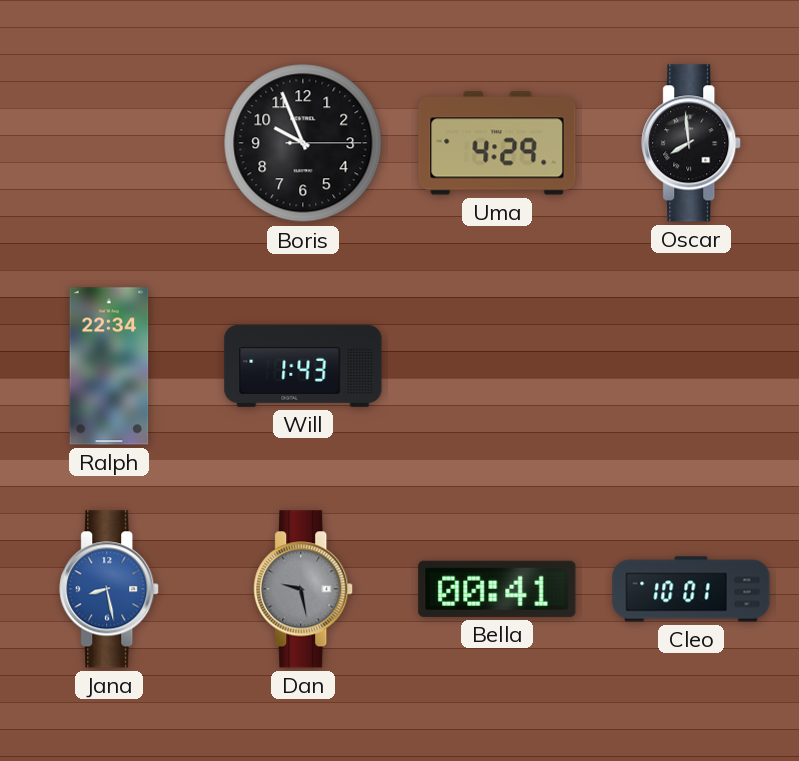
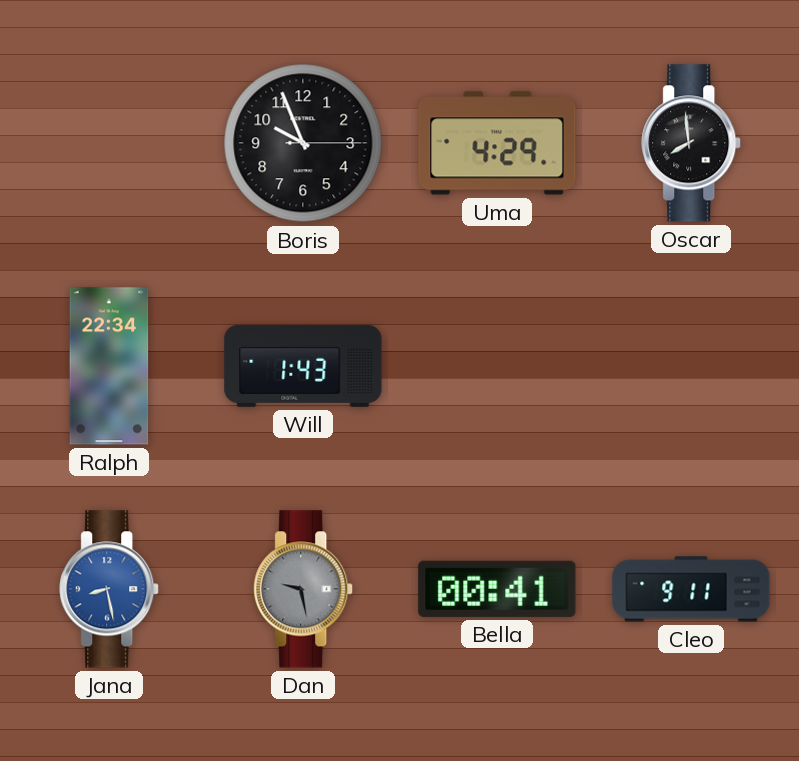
Cleo: 10:01 -> 9:11 (691, 589)
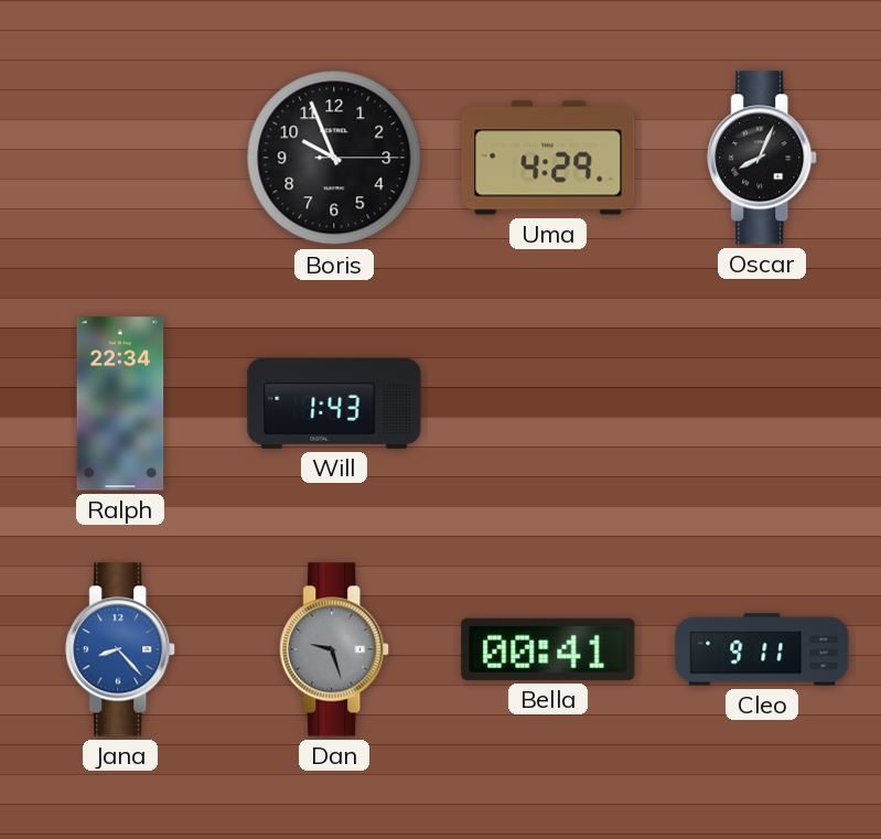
Oscar: 7:59 -> 8:04 (763, 158)
Jana: 8:28 -> 8:23 (121, 649)
Dan: 9:28 -> 9:27 (335, 649)
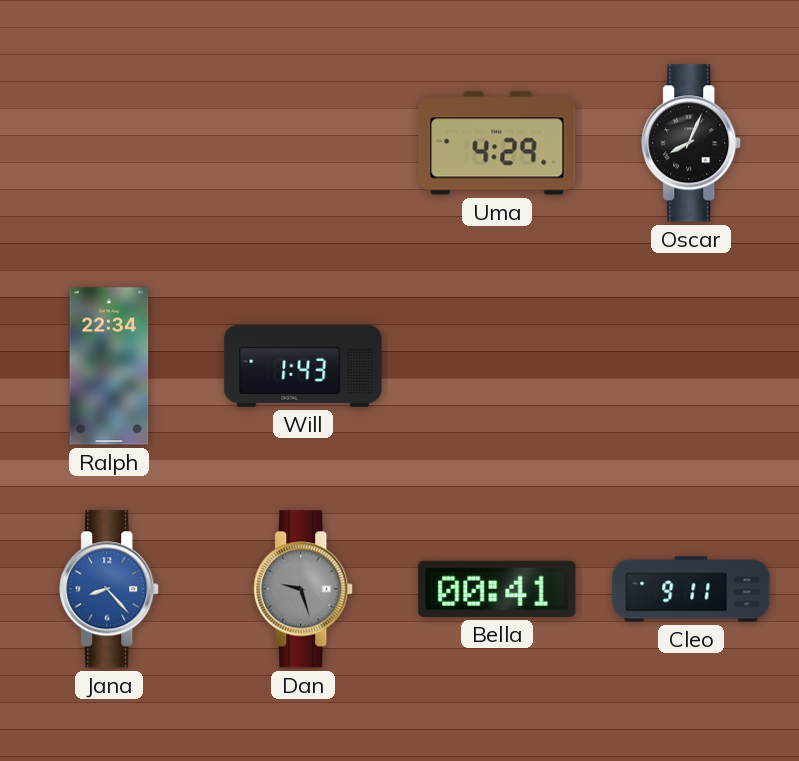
Boris: 9:56 -> none (334, 158)
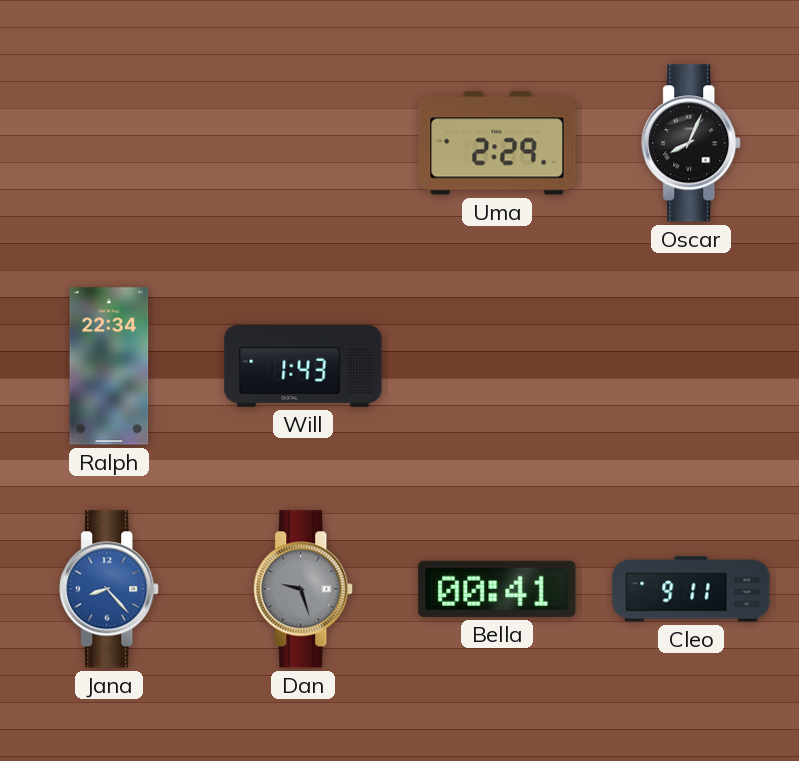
Uma: 4:29 -> 2:29 (497, 143)
